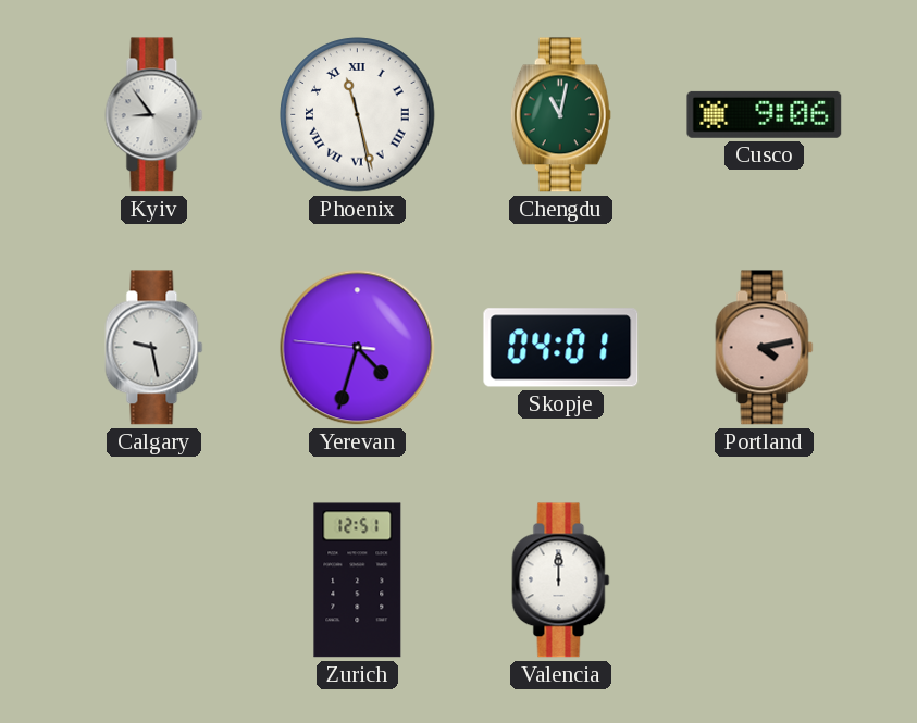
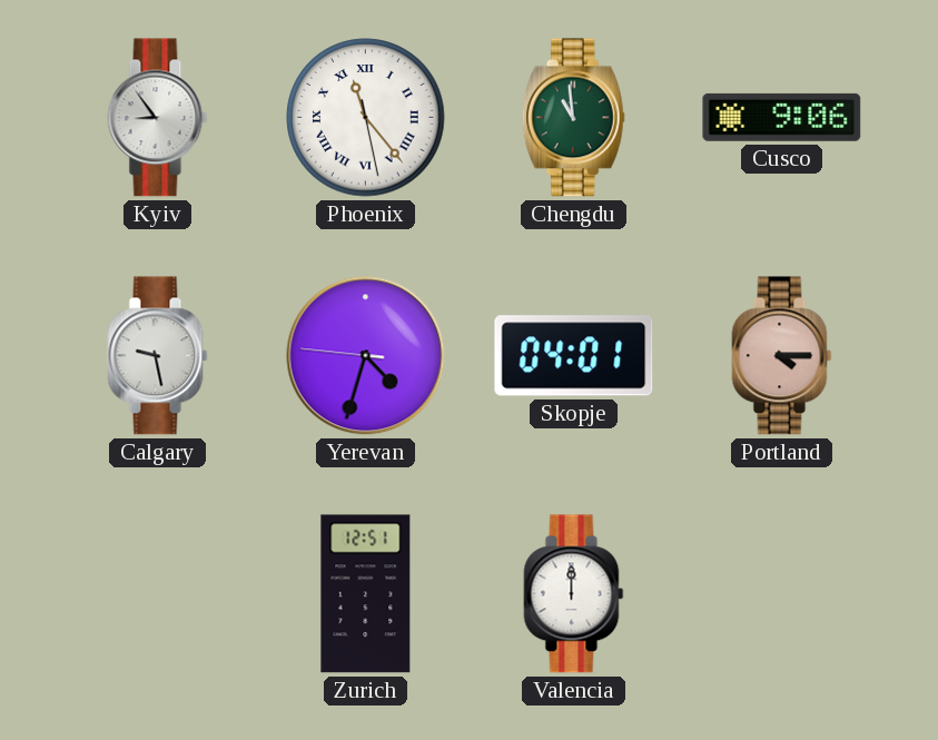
Phoenix: 11:27 -> 11:23 (366, 118)
Chengdu: 11:02 -> 10:59 (573, 118)
Portland: 4:13 -> 4:15 (782, 356)
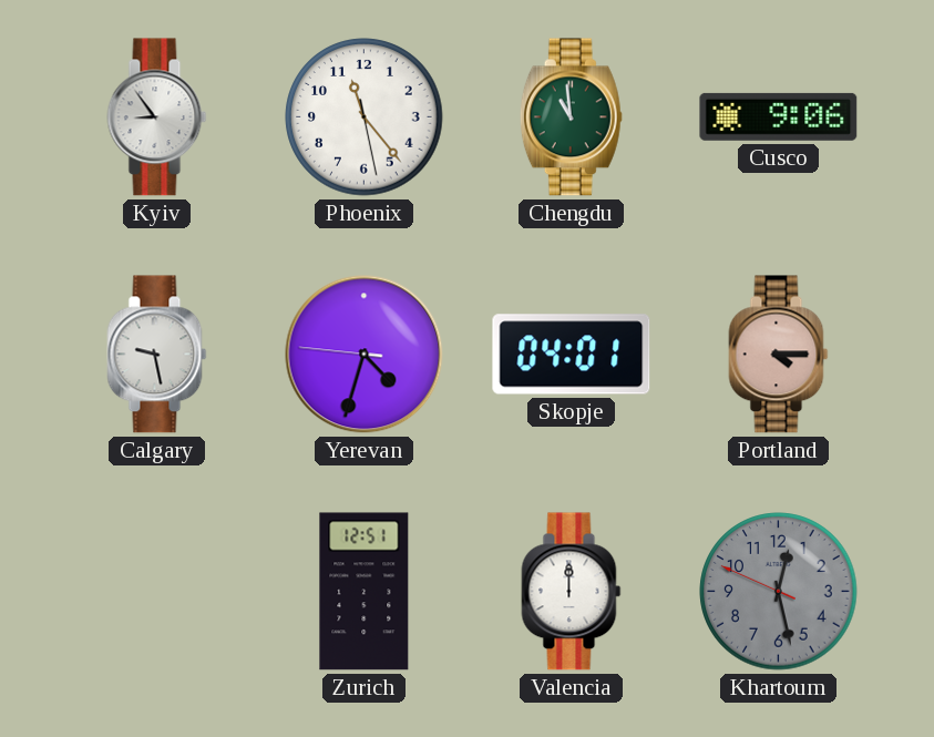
Phoenix numerals: Roman -> Arabic (365, 117)
Khartoum: none -> 12:27 (779, 592)
